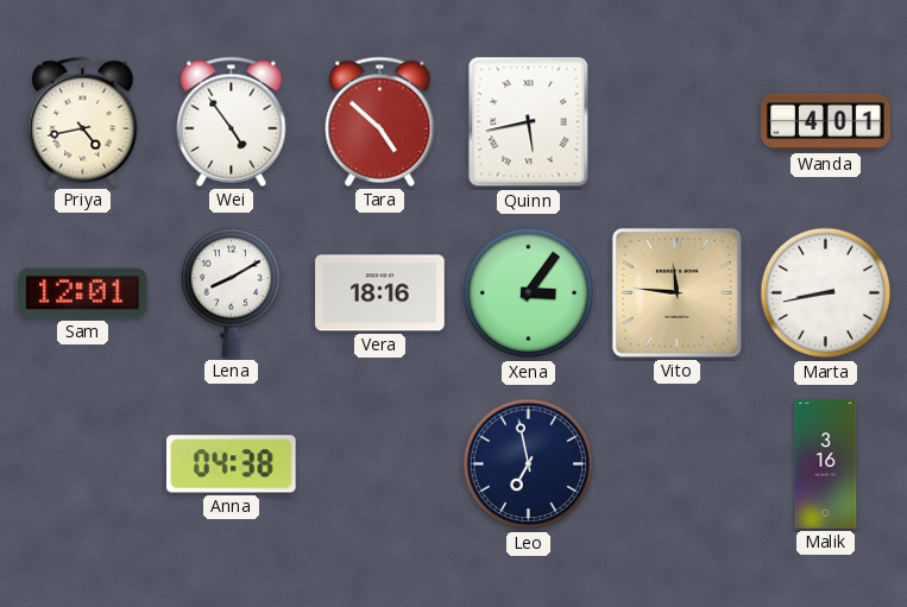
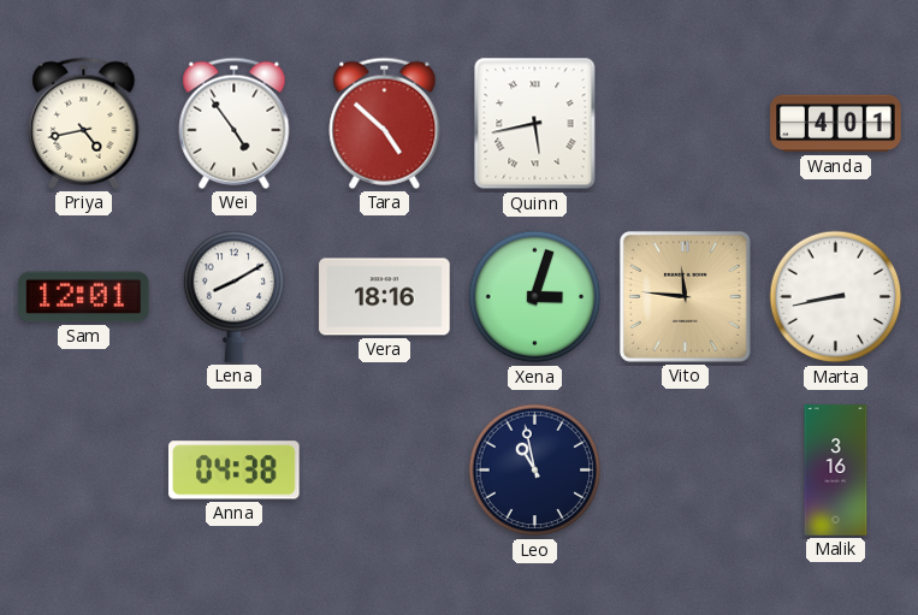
Xena: 3:06 -> 3:03 (535, 297)
Leo: 6:58 -> 10:58 (535, 471)
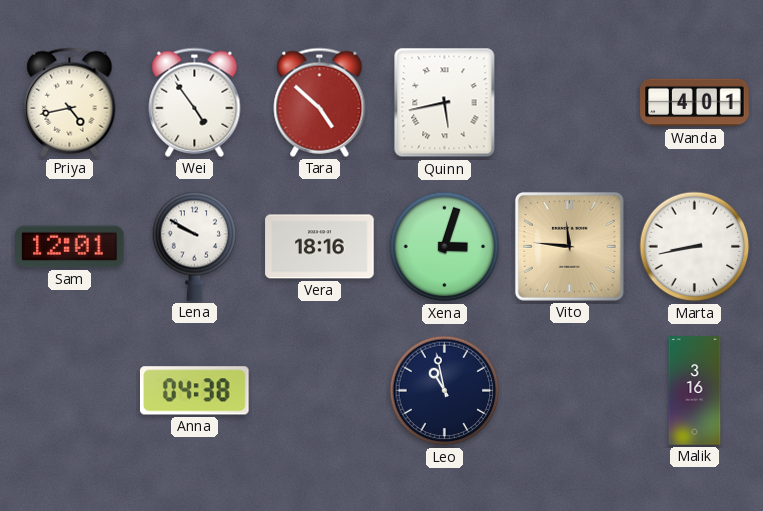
Lena: 8:10 -> 9:50 (195, 246)
